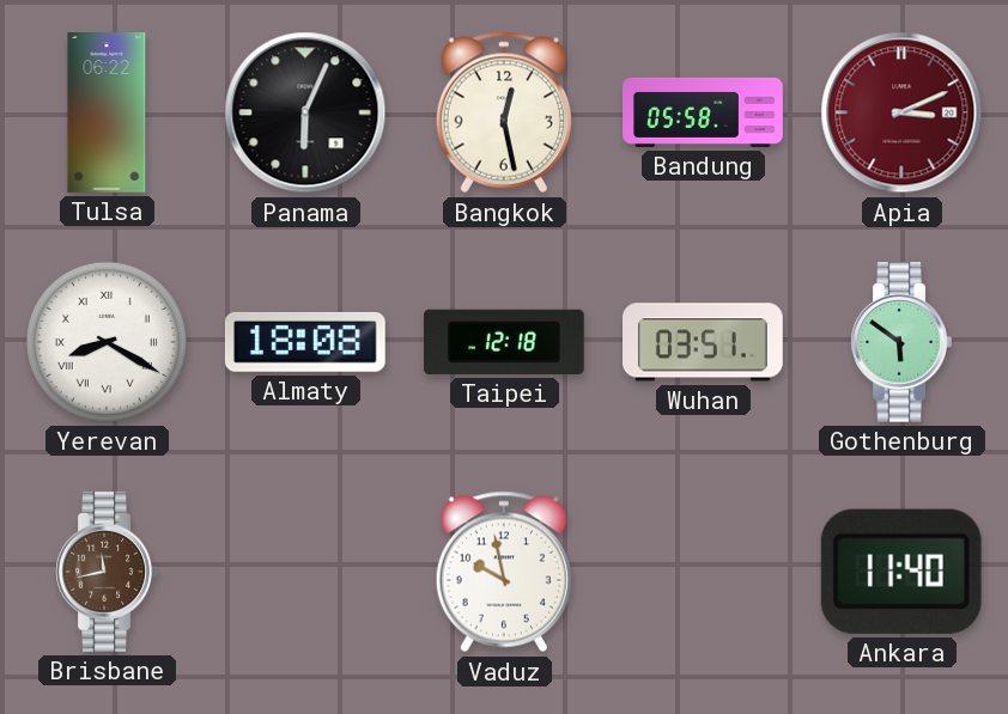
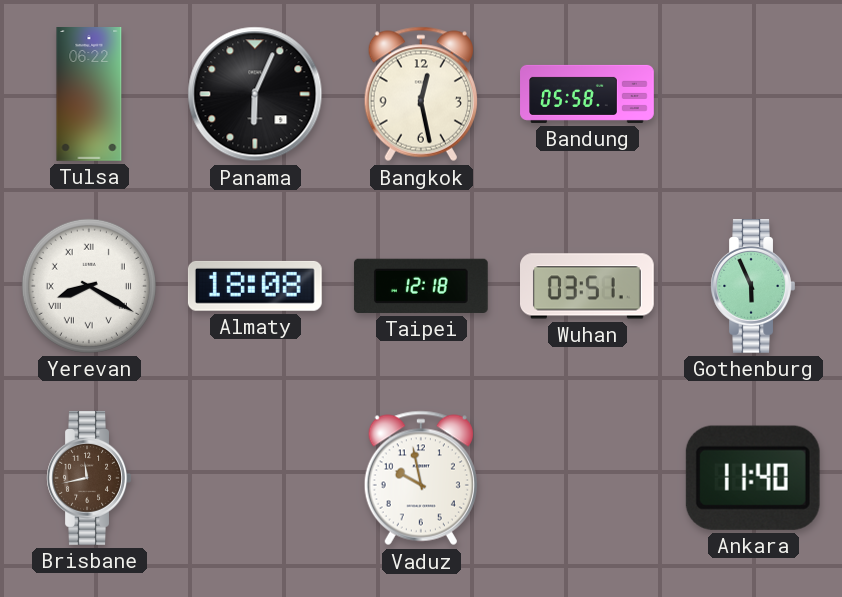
Apia: 3:11 -> none (901, 112)
Gothenburg: 5:51 -> 5:56 (753, 287)
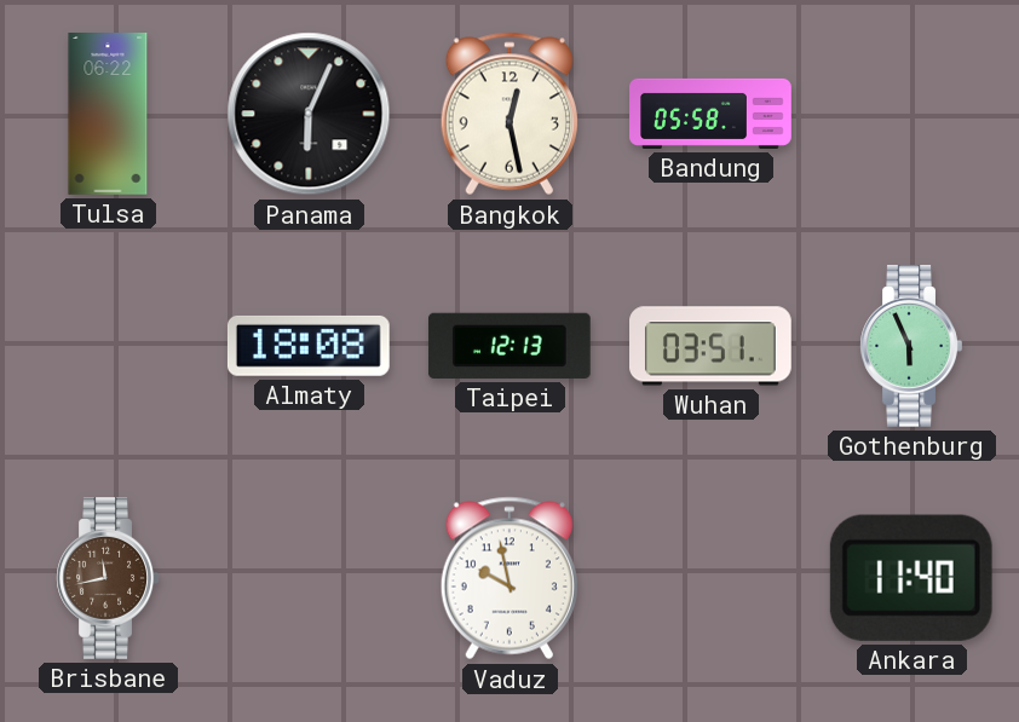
Yerevan: 8:20 -> none (89, 286)
Taipei: 12:18 -> 12:13 (509, 346)
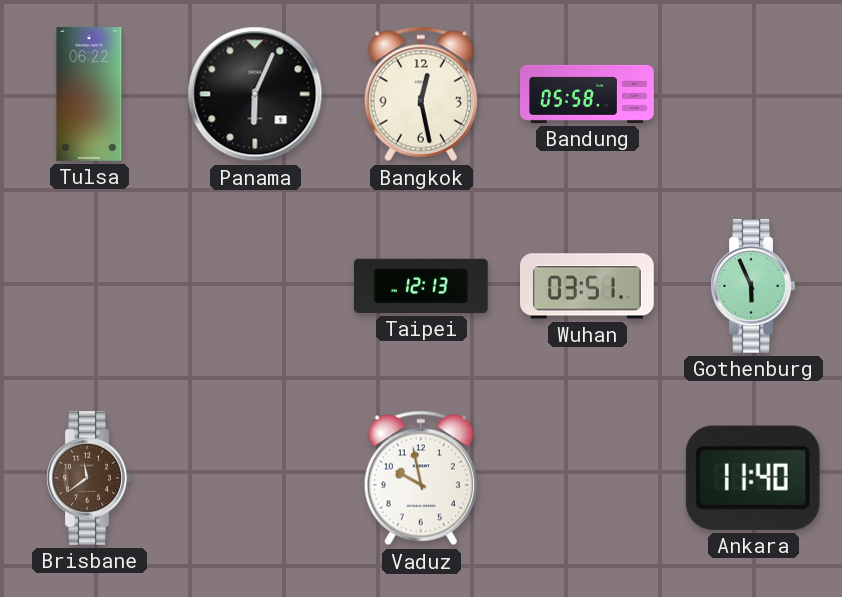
Almaty: 18:08 -> none (309, 346)
Brisbane: 11:43 -> 11:39 (89, 479)
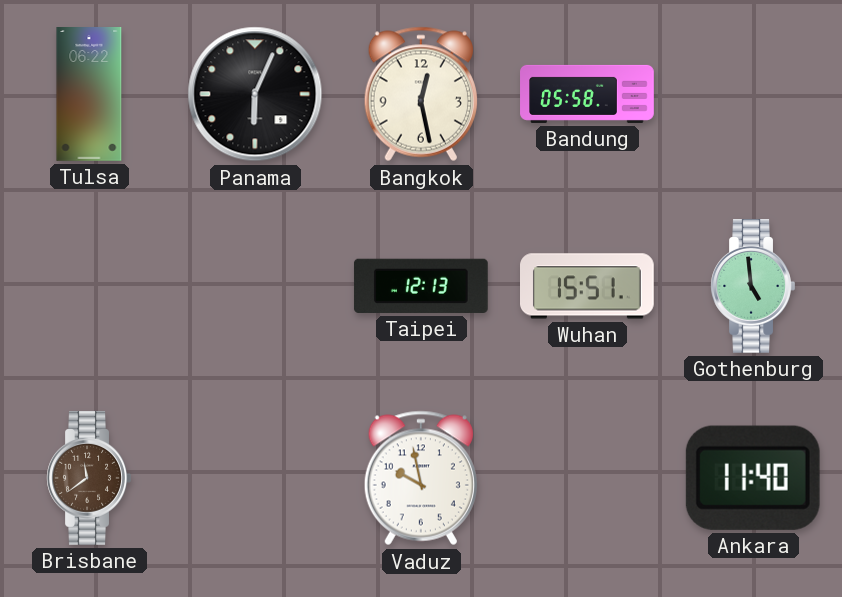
Wuhan: 03:51 -> 15:51 (588, 286)
Gothenburg: 5:56 -> 4:59 (753, 287)
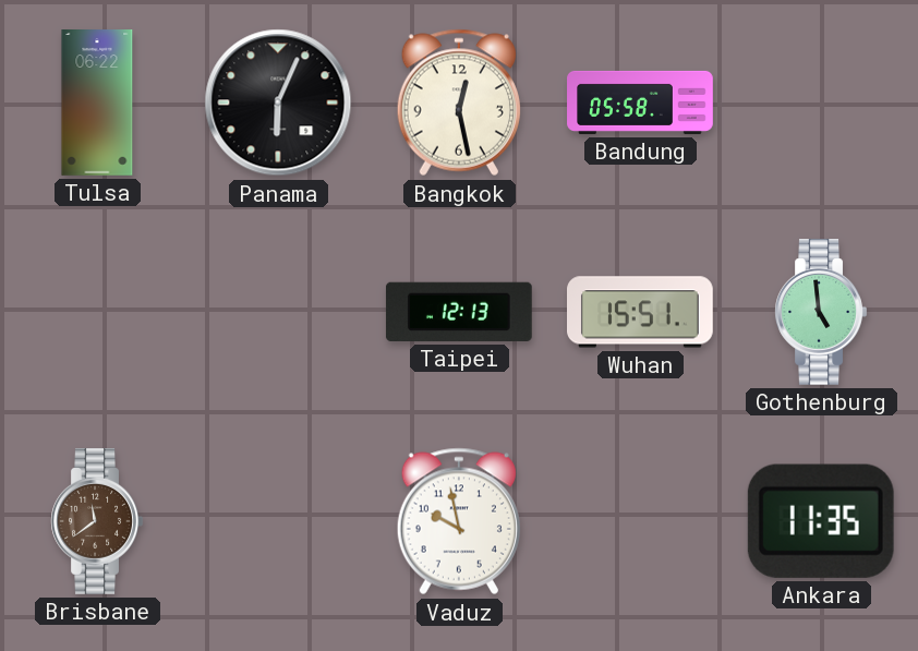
Ankara: 11:40 -> 11:35 (821, 521)
